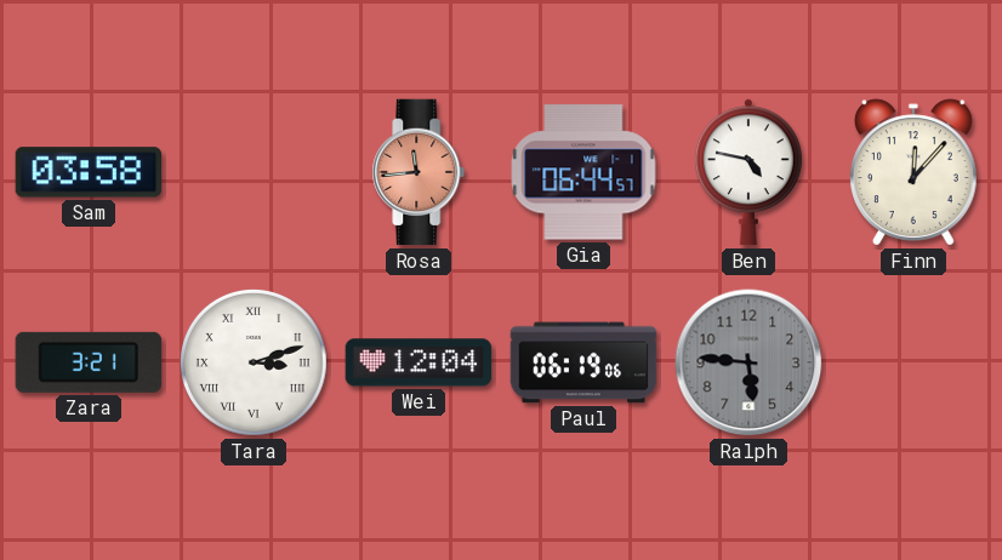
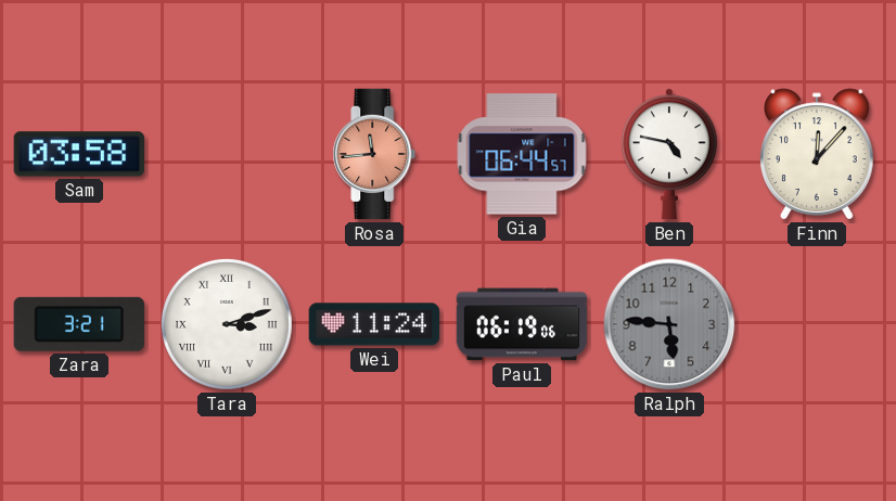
Wei: 12:04 -> 11:24 (374, 324)
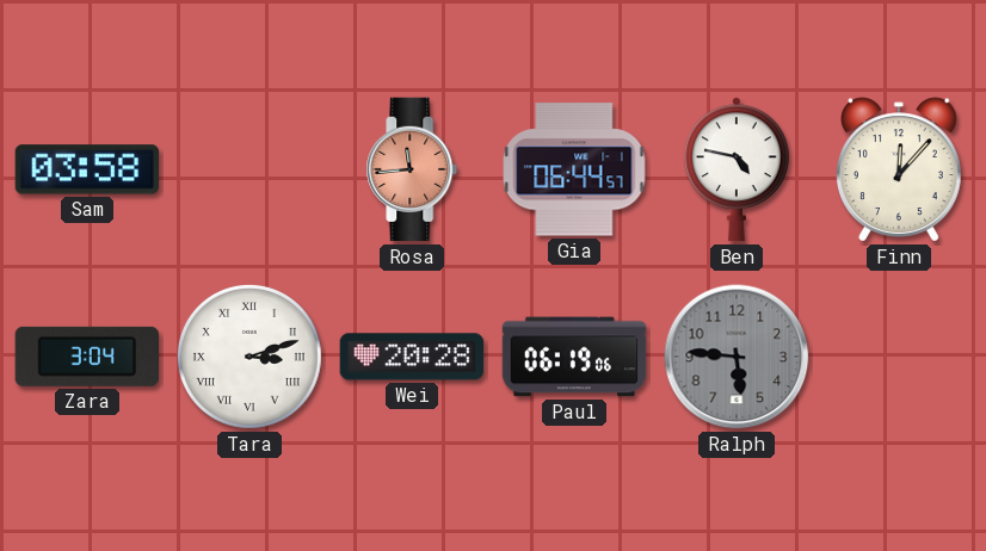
Zara: 3:21 -> 3:04 (87, 357)
Wei: 11:24 -> 20:28 (412, 357)
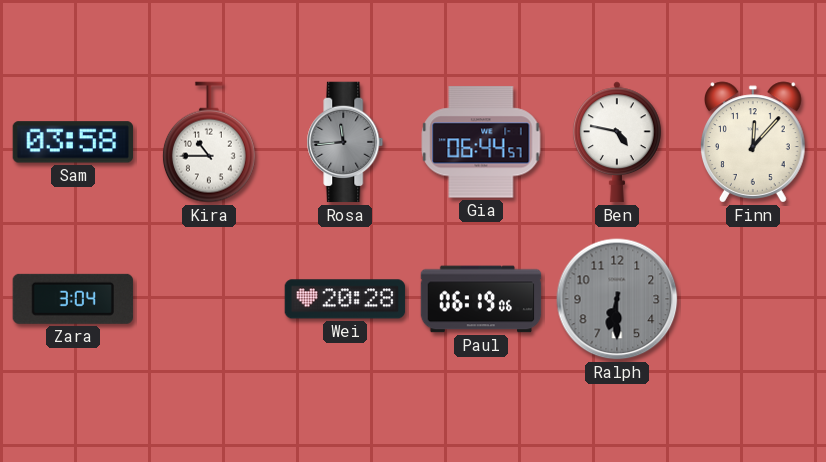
Kira: none -> 10:45 (209, 142)
Rosa dial: salmon -> grey (345, 142)
Tara: 3:12 -> none (249, 357)
Ralph: 5:46 -> 6:30 (617, 299)
